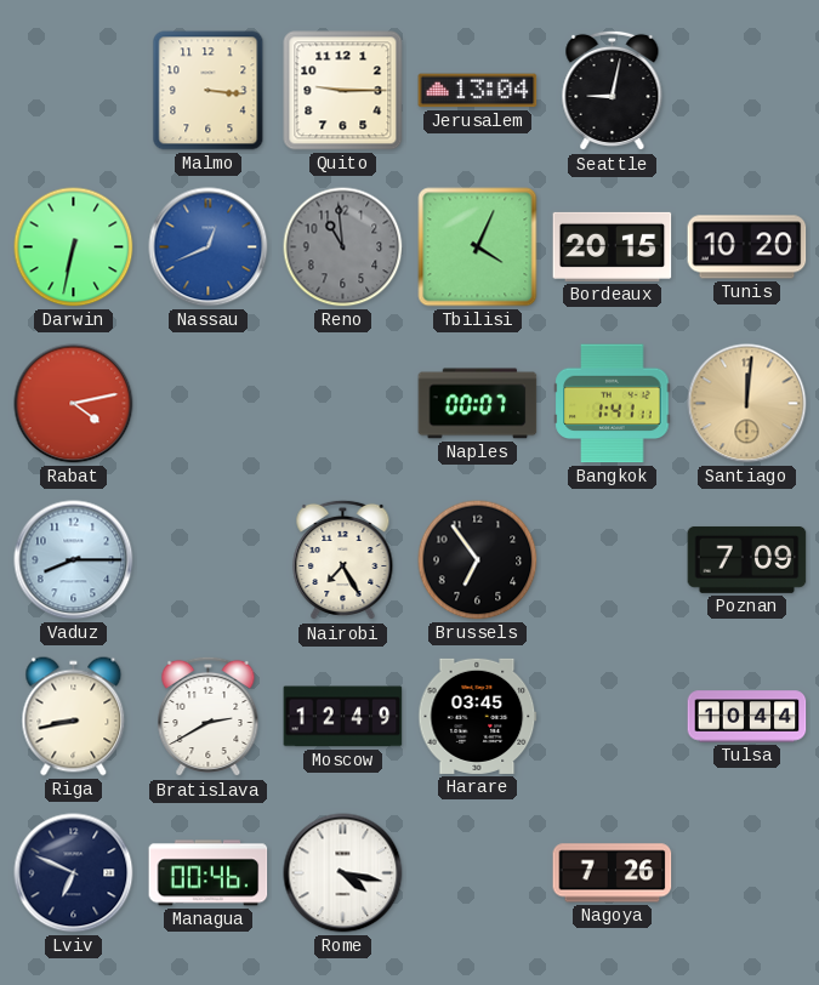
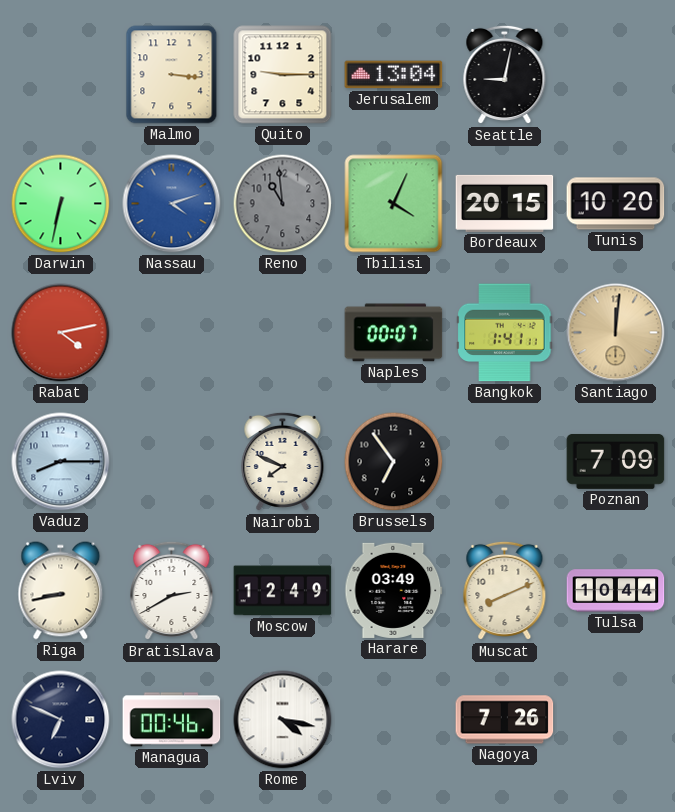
Nassau: 12:41 -> 4:12 (172, 204)
Nairobi: 7:25 -> 7:49 (283, 462)
Harare: 03:45 -> 03:49 (394, 590)
Muscat: none -> 8:11 (505, 591)
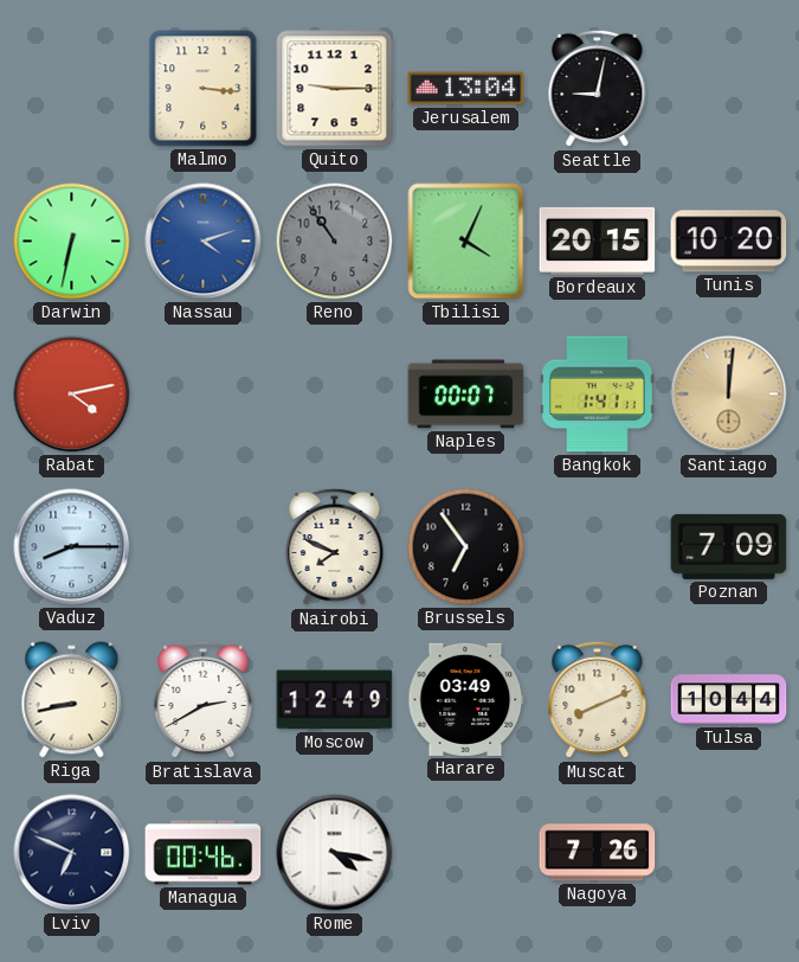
Reno: 10:59 -> 10:54 (335, 242)
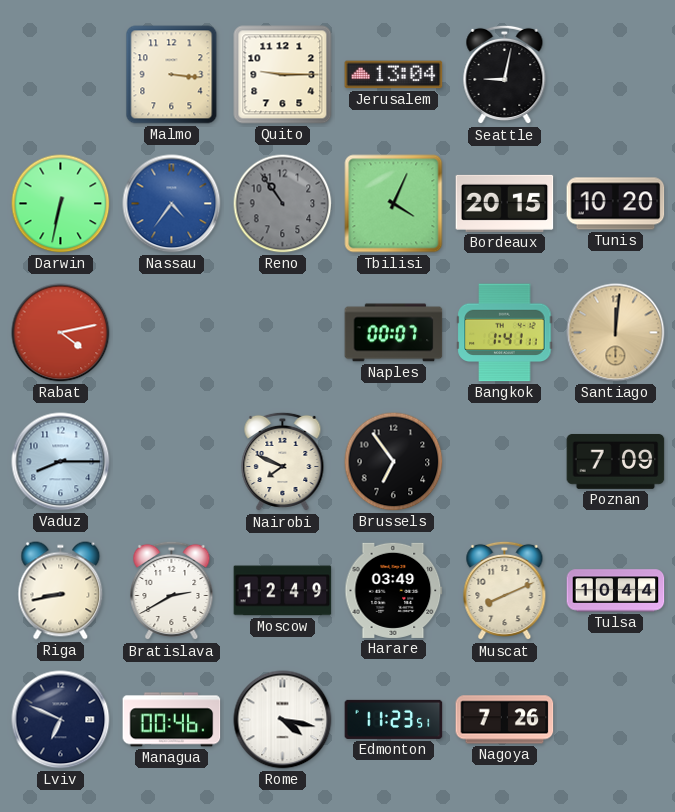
Nassau: 4:12 -> 4:36 (172, 204)
Edmonton: none -> 11:23 (394, 719)
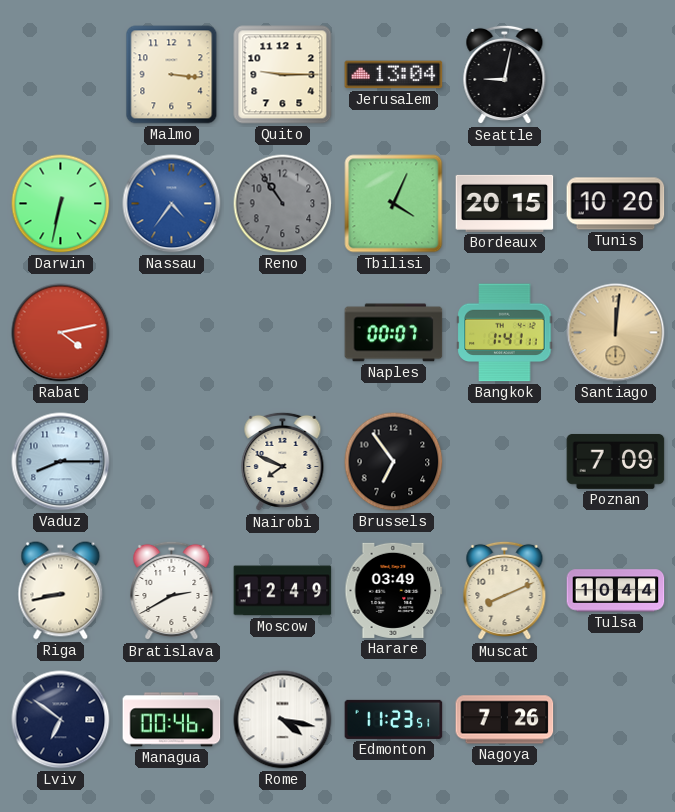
Lviv: 6:49 -> 6:51 (61, 720)
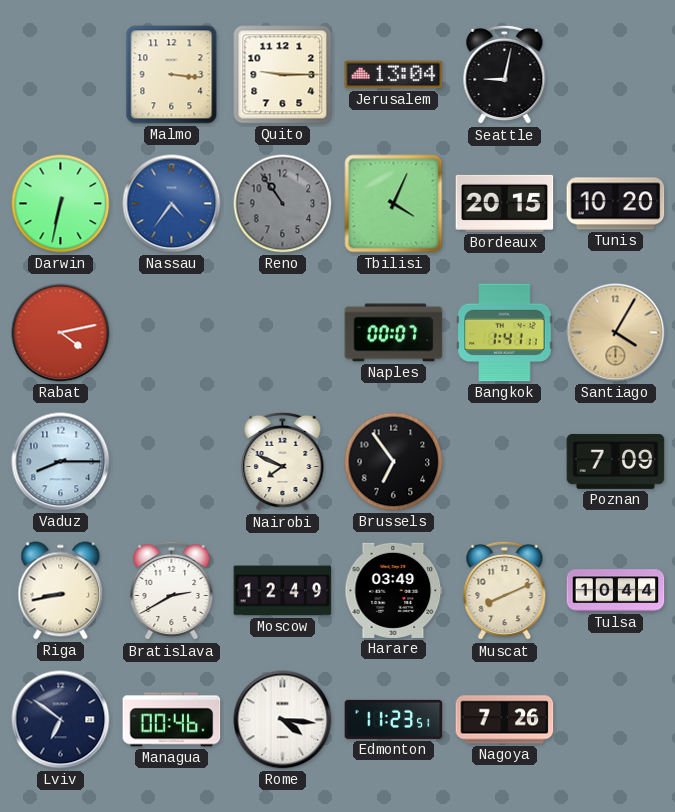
Santiago: 12:01 -> 4:05 (616, 333)
Rome: 4:17 -> 4:16 (283, 720)
